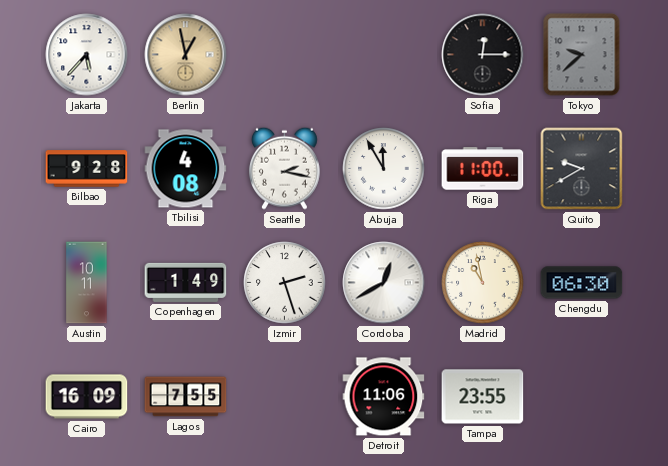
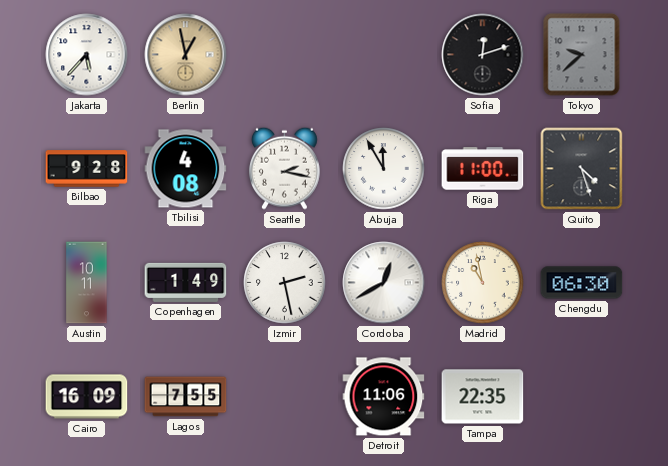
Sofia: 12:15 -> 12:12 (483, 55)
Quito: 9:40 -> 4:27 (582, 169)
Izmir: 2:27 -> 2:28 (285, 283)
Tampa: 23:55 -> 22:35 (483, 397)
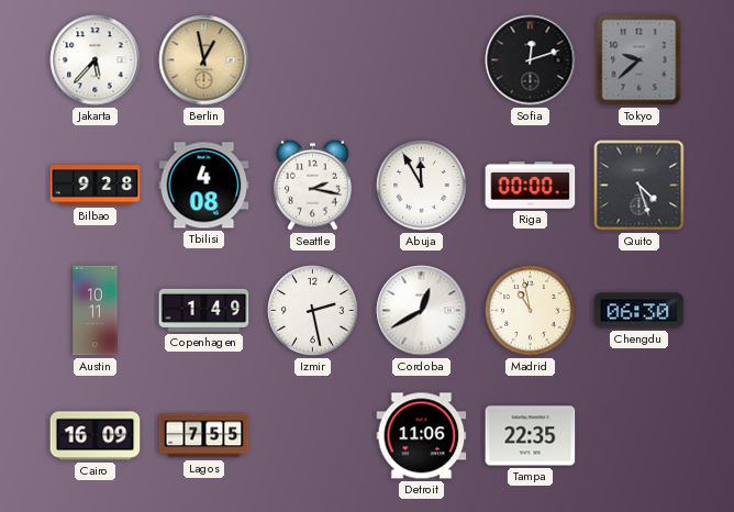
Riga: 11:00 -> 00:00 (531, 186)
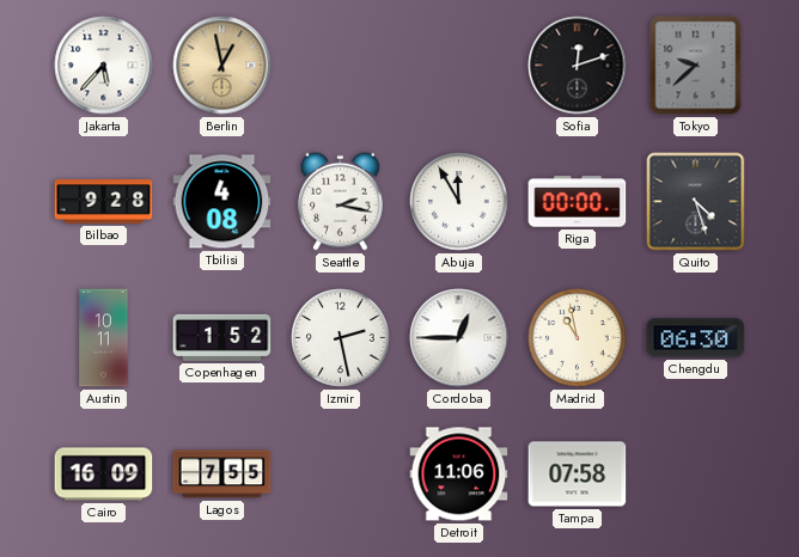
Copenhagen: 1:49 -> 1:52 (222, 337)
Cordoba: 12:40 -> 12:45 (459, 338)
Tampa: 22:35 -> 07:58 (578, 475)
